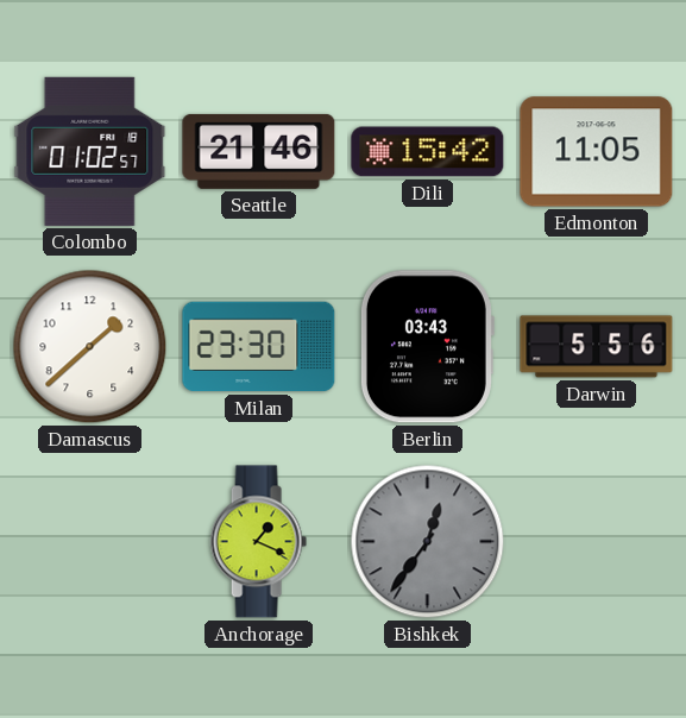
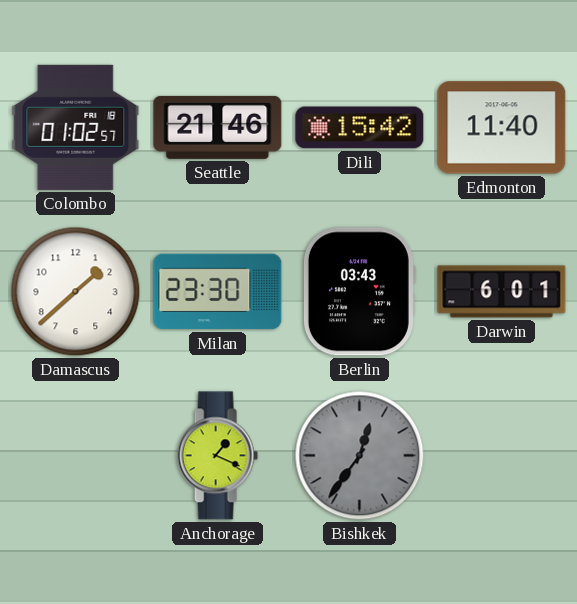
Edmonton: 11:05 -> 11:40 (502, 128)
Darwin: 5:56 -> 6:01 (502, 292)
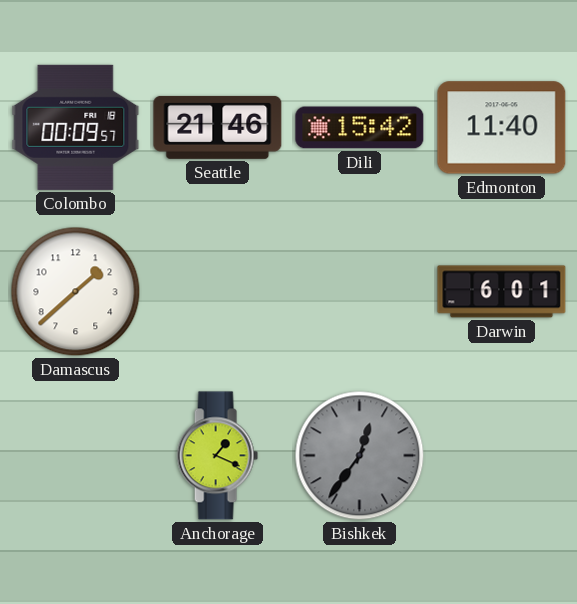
Colombo: 01:02 -> 00:09 (76, 127)
Milan: 23:30 -> none (218, 292)
Berlin: 03:43 -> none (359, 292)
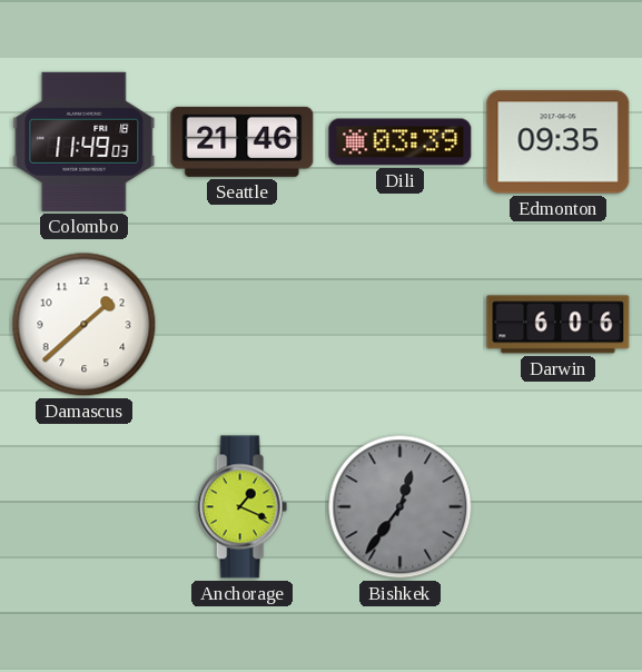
Colombo: 00:09 -> 11:49 (85, 141)
Dili: 15:42 -> 03:39 (401, 142)
Edmonton: 11:40 -> 09:35 (559, 142)
Darwin: 6:01 -> 6:06 (559, 325)
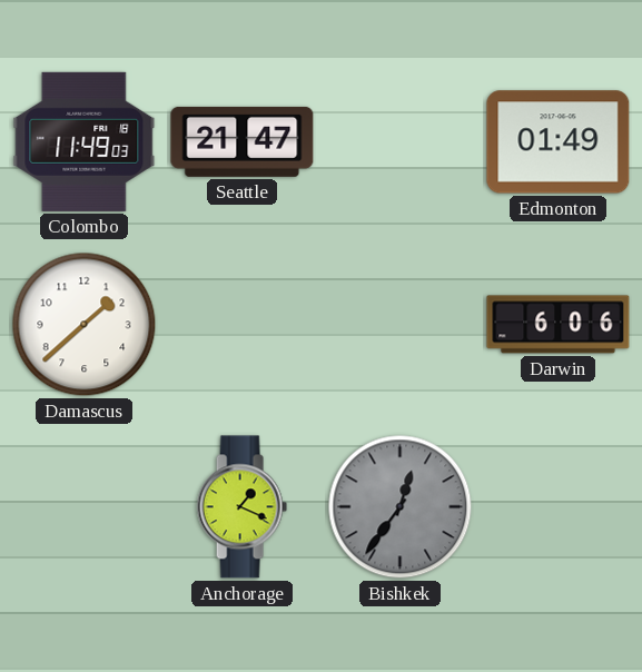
Seattle: 21:46 -> 21:47 (243, 141)
Dili: 03:39 -> none (401, 142)
Edmonton: 09:35 -> 01:49 (559, 142)
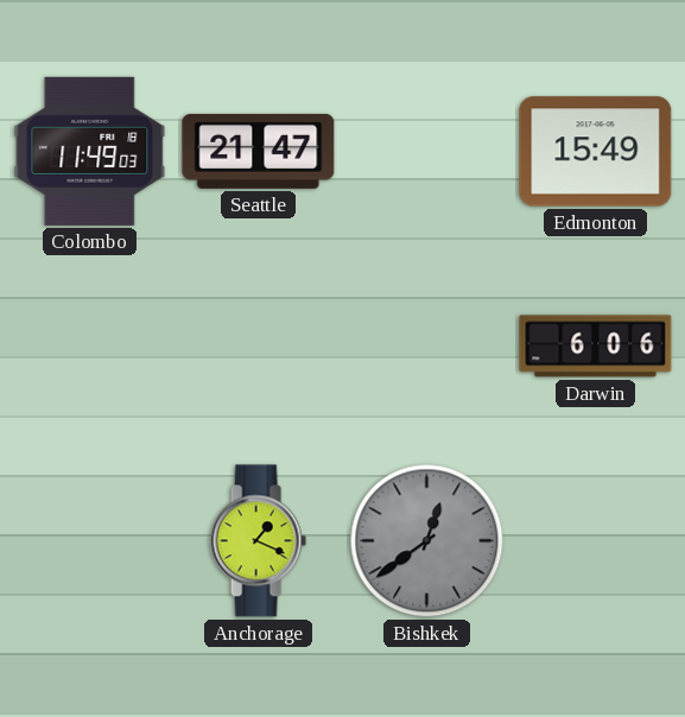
Edmonton: 01:49 -> 15:49 (596, 152)
Damascus: 1:38 -> none (85, 325)
Bishkek: 12:36 -> 12:39 (427, 541)
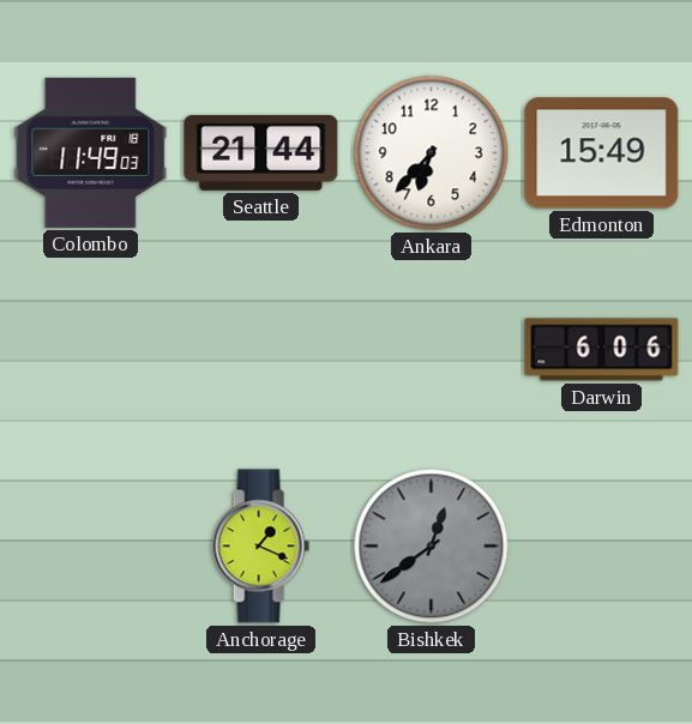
Seattle: 21:47 -> 21:44 (261, 152)
Ankara: none -> 6:37 (432, 153)
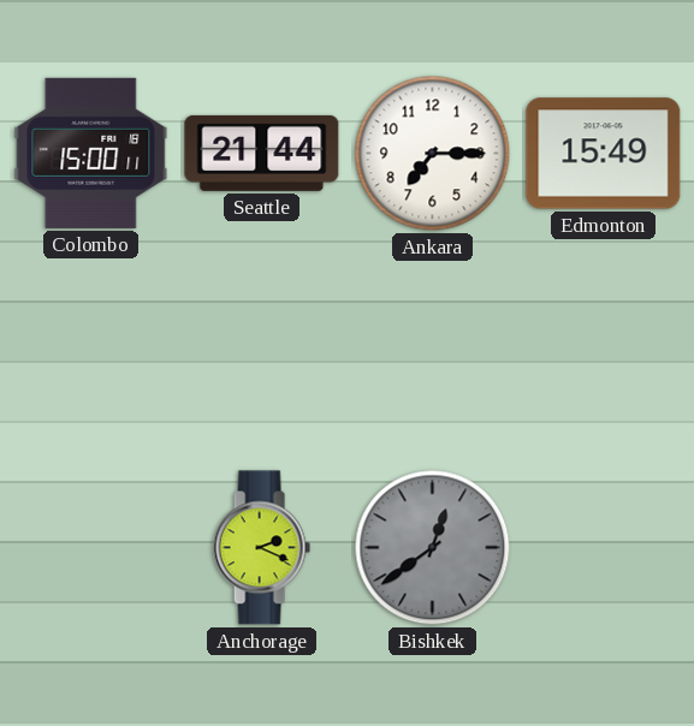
Colombo: 11:49 -> 15:00 (91, 153)
Ankara: 6:37 -> 7:15 (433, 154)
Darwin: 6:06 -> none (602, 350)
Anchorage: 1:19 -> 2:19 (261, 548)
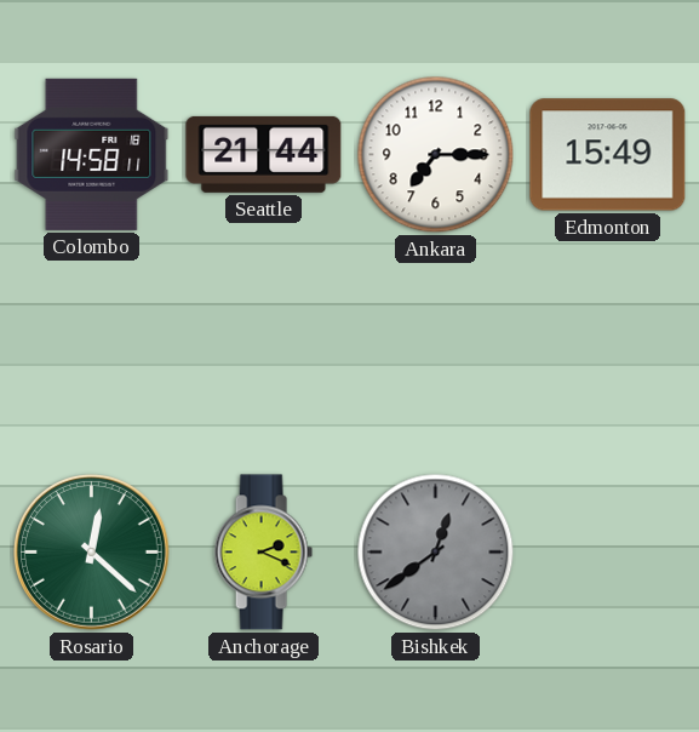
Colombo: 15:00 -> 14:58 (92, 154)
Rosario: none -> 12:22 (92, 553)
